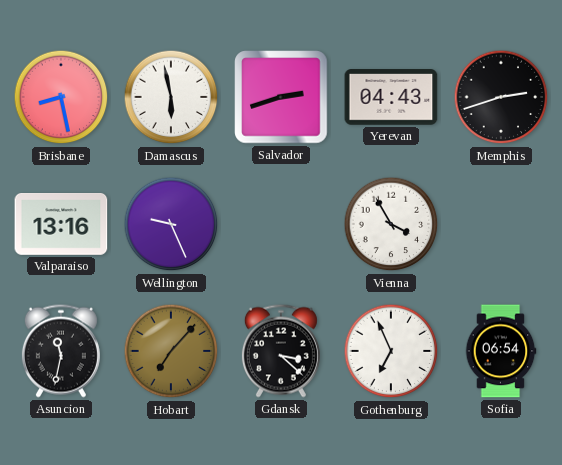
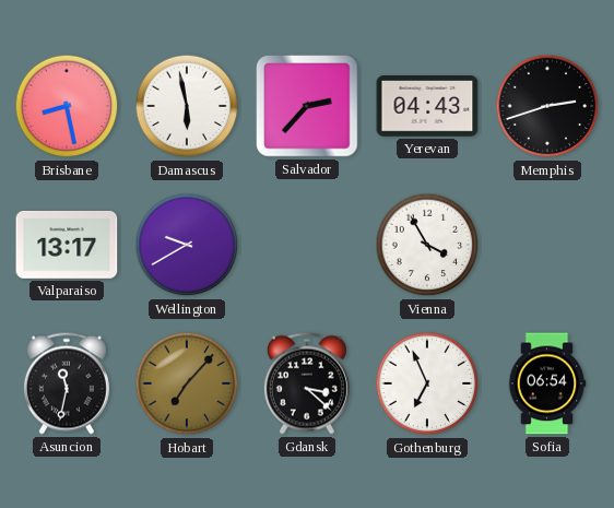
Salvador: 2:42 -> 2:37 (307, 106)
Valparaiso: 13:16 -> 13:17 (67, 246)
Wellington: 9:26 -> 9:40 (187, 245)
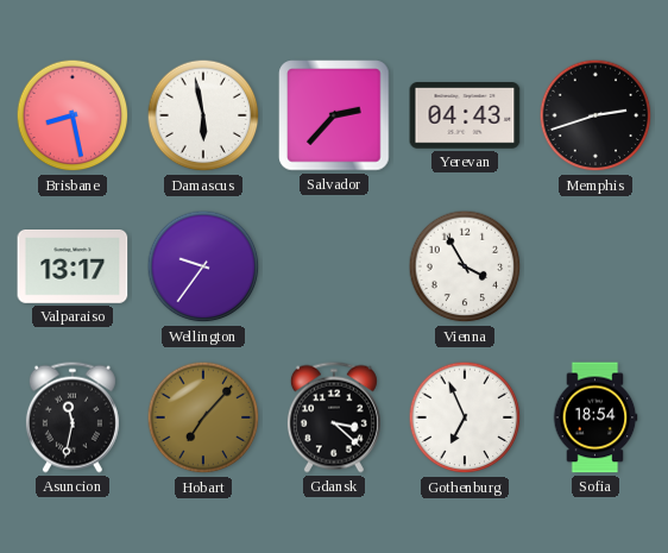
Wellington: 9:40 -> 9:36 (203, 266)
Sofia: 06:54 -> 18:54 (595, 417)
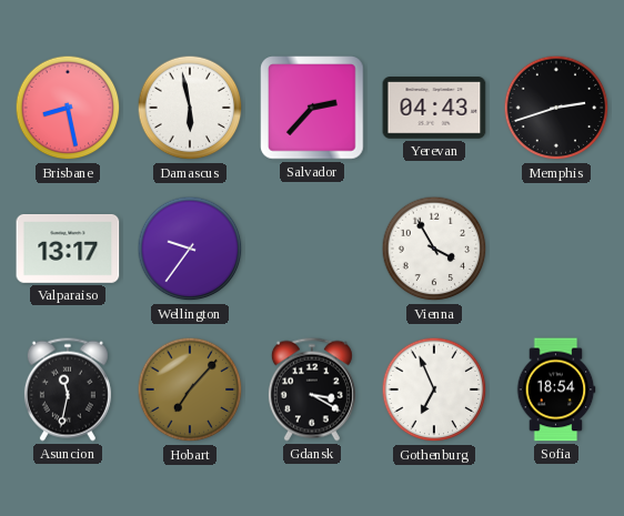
Gdansk: 3:22 -> 3:20 (312, 389)
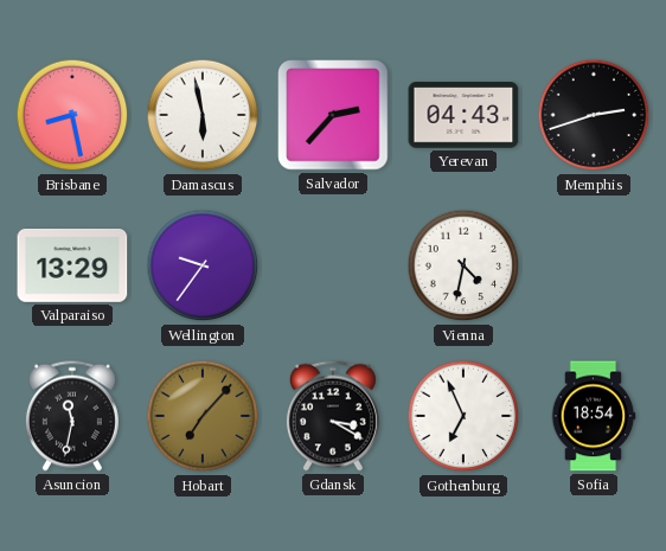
Valparaiso: 13:17 -> 13:29 (72, 267)
Vienna: 3:55 -> 4:32 (463, 265)
